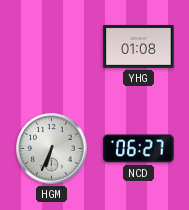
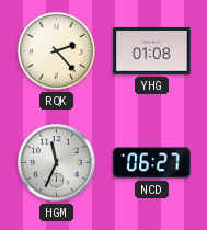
RQK: none -> 2:23 (56, 50)
HGM: 6:34 -> 11:34 (57, 163)
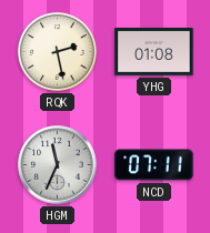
RQK: 2:23 -> 2:28 (57, 51)
NCD: 06:27 -> 07:11 (154, 165)
